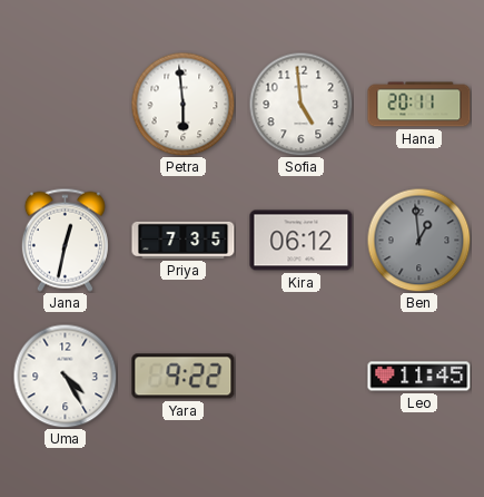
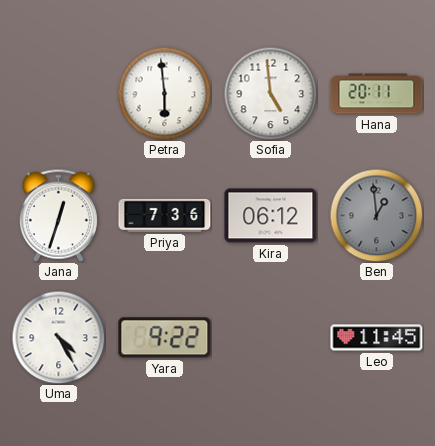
Jana: 12:32 -> 12:33 (58, 215)
Priya: 7:35 -> 7:36 (165, 215)
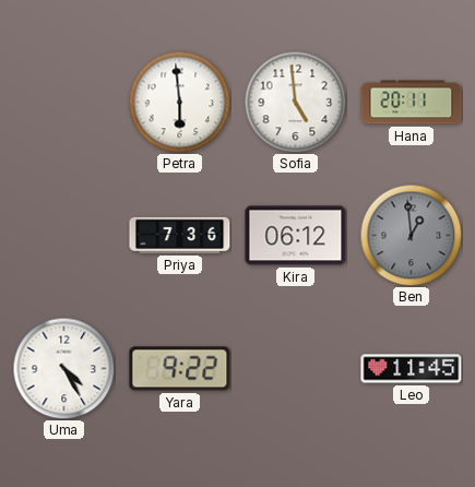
Jana: 12:33 -> none (58, 215)
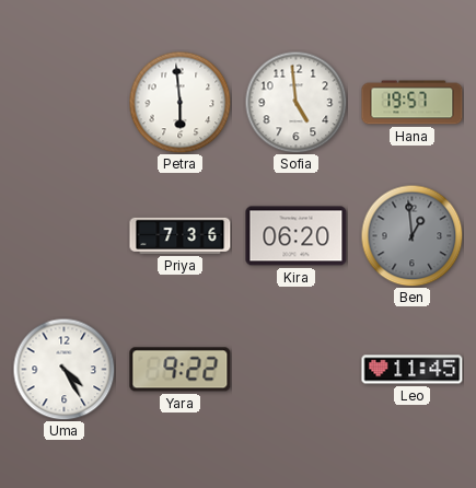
Hana: 20:11 -> 19:57 (413, 103)
Kira: 06:12 -> 06:20 (297, 236)
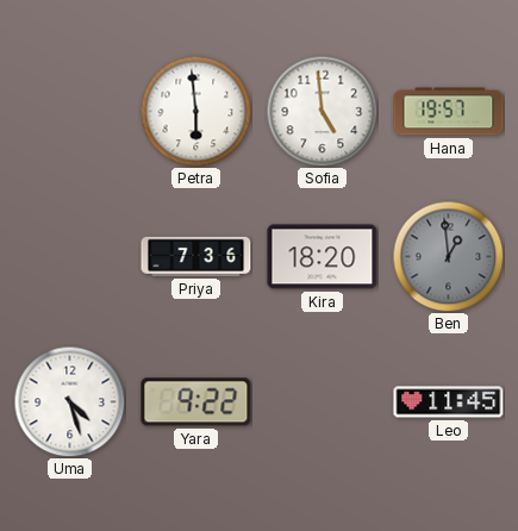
Kira: 06:20 -> 18:20 (323, 257)
Uma: 4:25 -> 4:27 (69, 401)
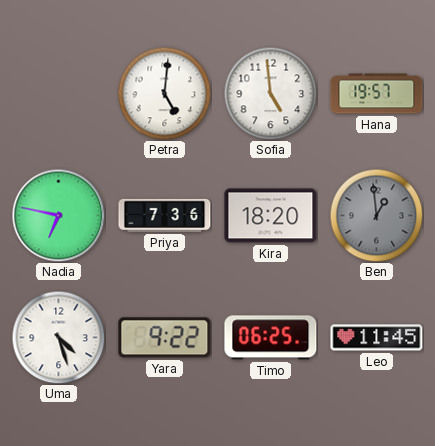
Petra: 5:59 -> 5:01 (164, 93)
Nadia: none -> 6:47 (58, 215)
Timo: none -> 06:25 (271, 338)
